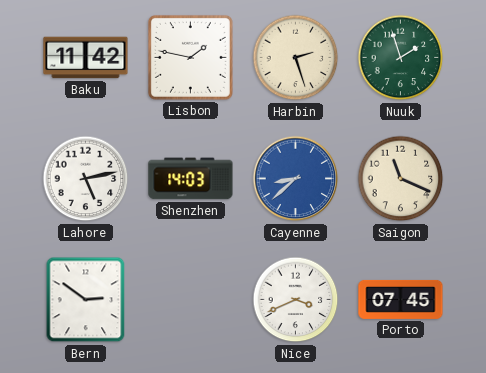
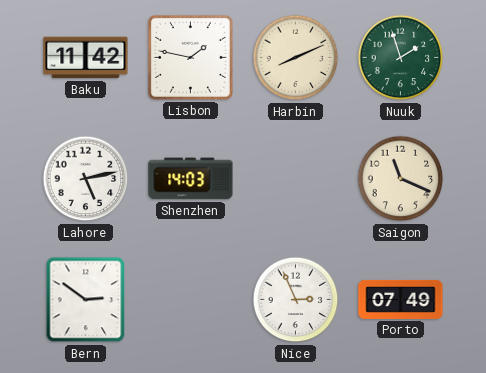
Harbin: 2:27 -> 8:11 (296, 58)
Cayenne: 8:38 -> none (296, 179)
Nice: 3:41 -> 2:56 (296, 300)
Porto: 07:45 -> 07:49 (401, 299)
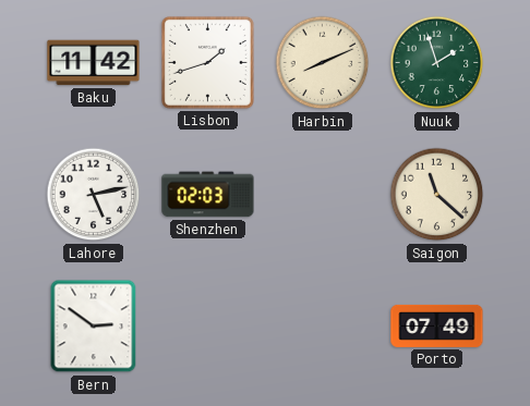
Lisbon: 1:47 -> 1:42 (207, 62)
Shenzhen: 14:03 -> 02:03 (208, 195)
Saigon: 11:19 -> 11:22 (437, 195)
Nice: 2:56 -> none (296, 300)
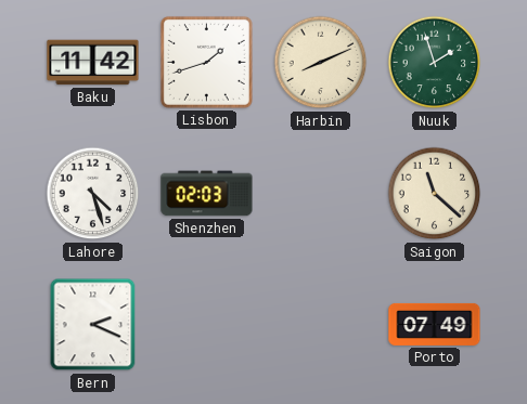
Lahore: 5:13 -> 4:27 (93, 194)
Bern: 2:51 -> 2:19 (93, 325)
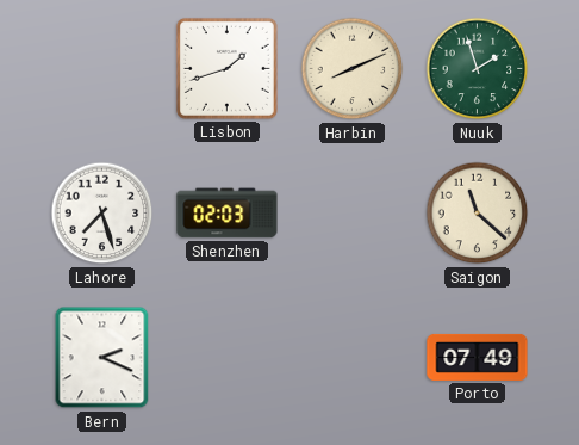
Baku: 11:42 -> none (93, 63)
Lahore: 4:27 -> 7:27 (102, 214)
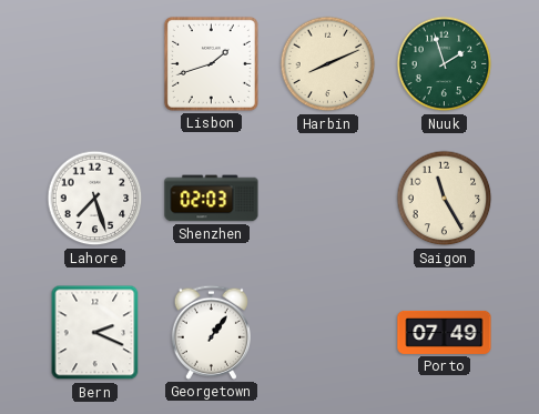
Saigon: 11:22 -> 11:25 (445, 199)
Georgetown: none -> 1:06 (211, 332)
